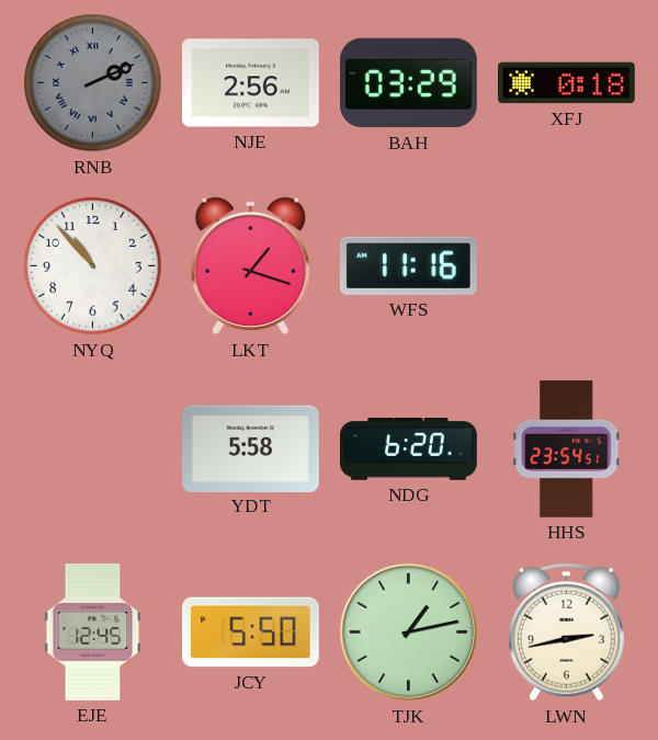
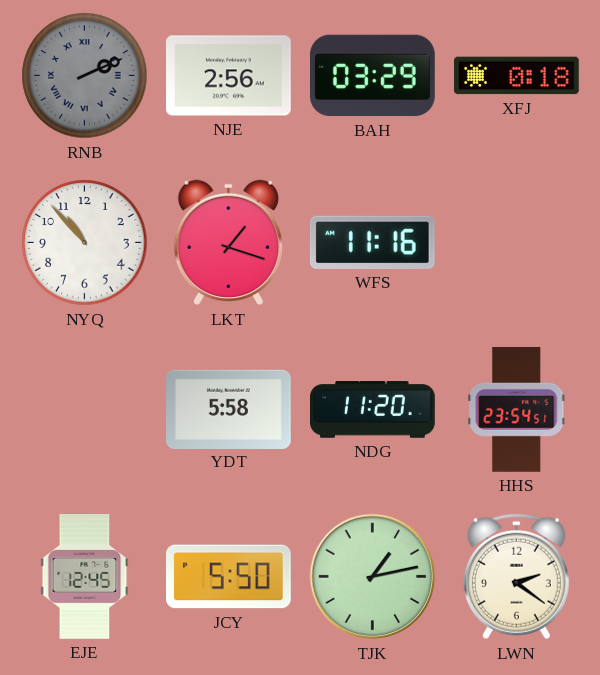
NDG: 6:20 -> 11:20 (373, 410)
LWN: 2:43 -> 2:21 (516, 577)
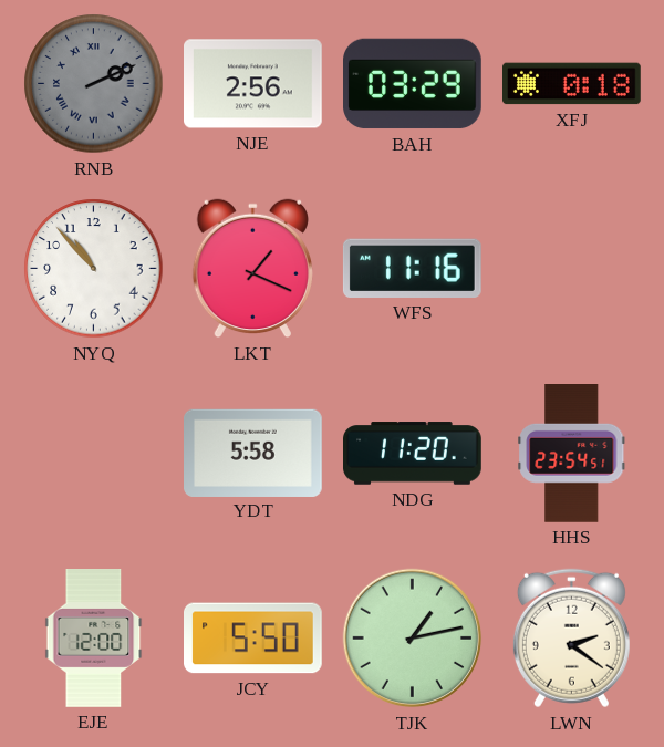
LKT: 1:18 -> 1:19 (252, 269)
EJE: 12:45 -> 12:00 (94, 639)
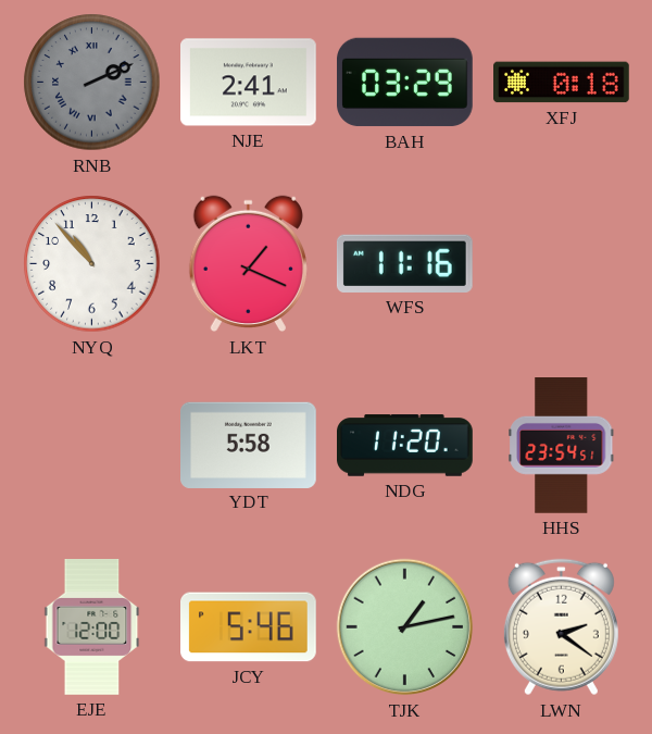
NJE: 2:56 -> 2:41 (249, 83)
JCY: 5:50 -> 5:46 (249, 627)
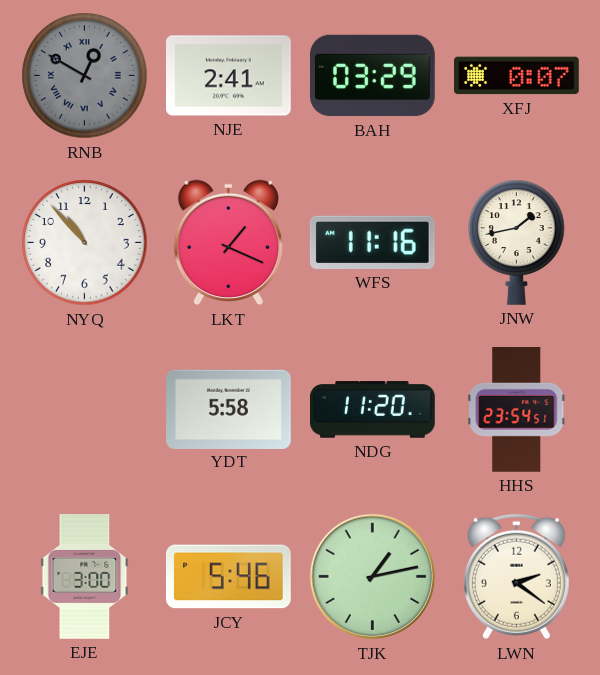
RNB: 2:11 -> 12:50 (85, 76)
XFJ: 0:18 -> 0:07 (517, 76)
JNW: none -> 1:43 (517, 242)
EJE: 12:00 -> 3:00 (85, 577)
